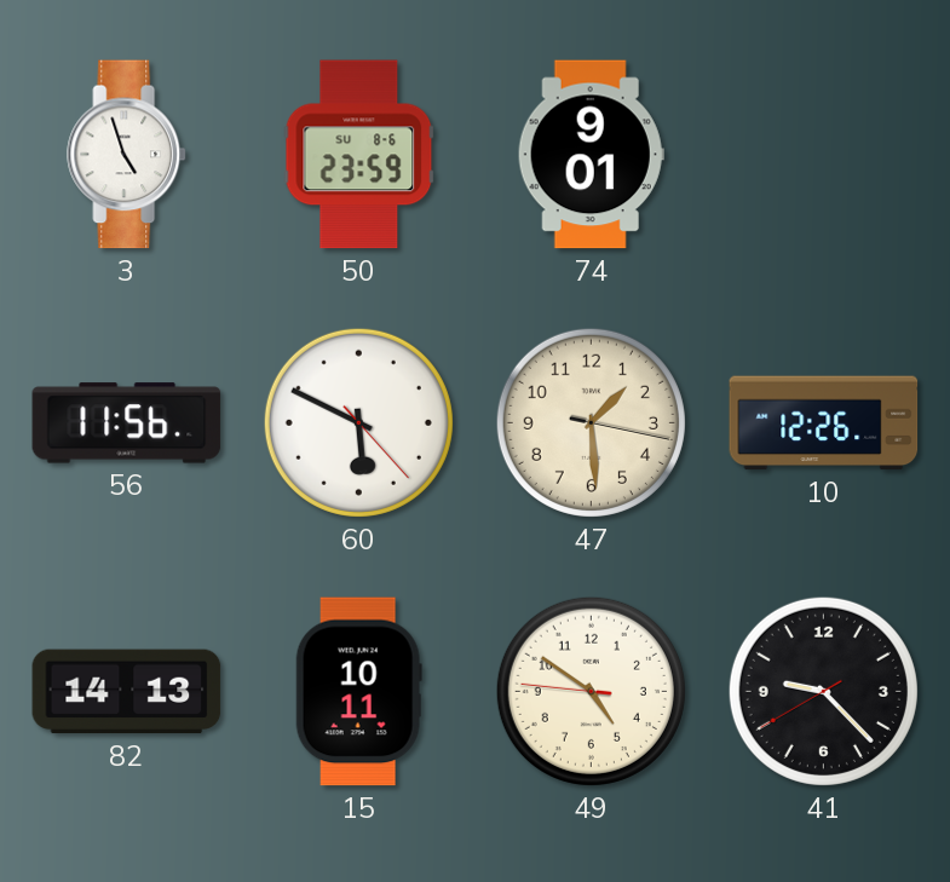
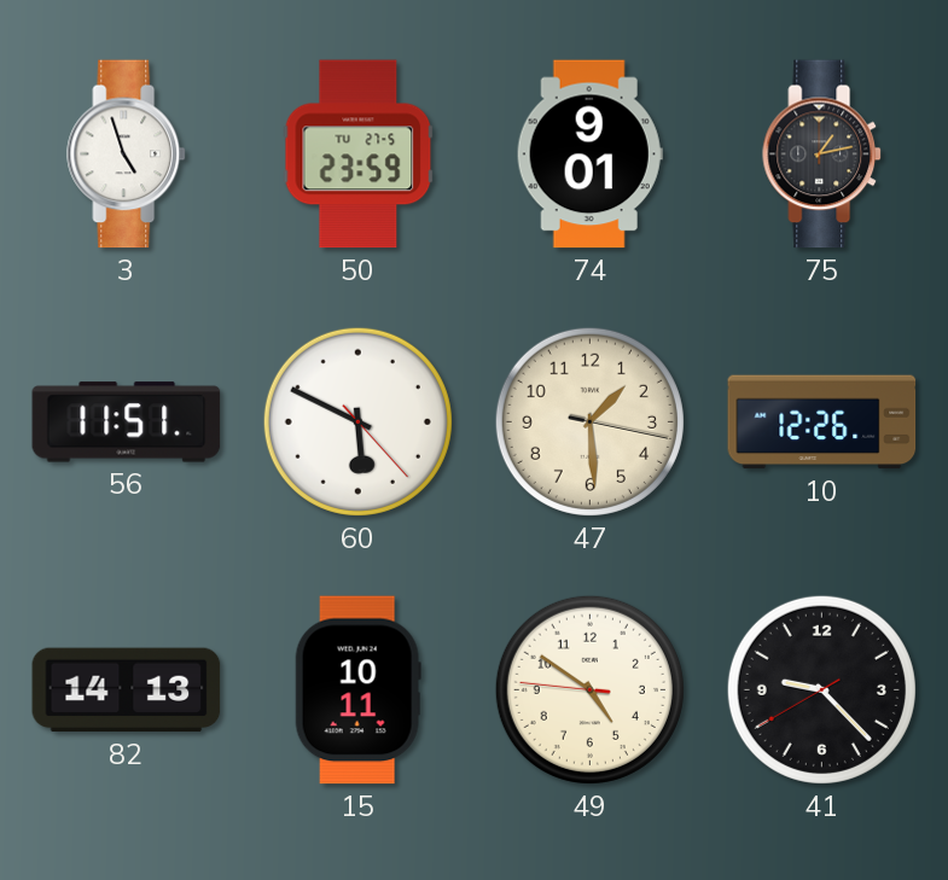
50 date: SU 8-6 -> TU 27-5 (359, 155)
75: none -> 1:13 (822, 155)
56: 11:56 -> 11:51 (127, 422)
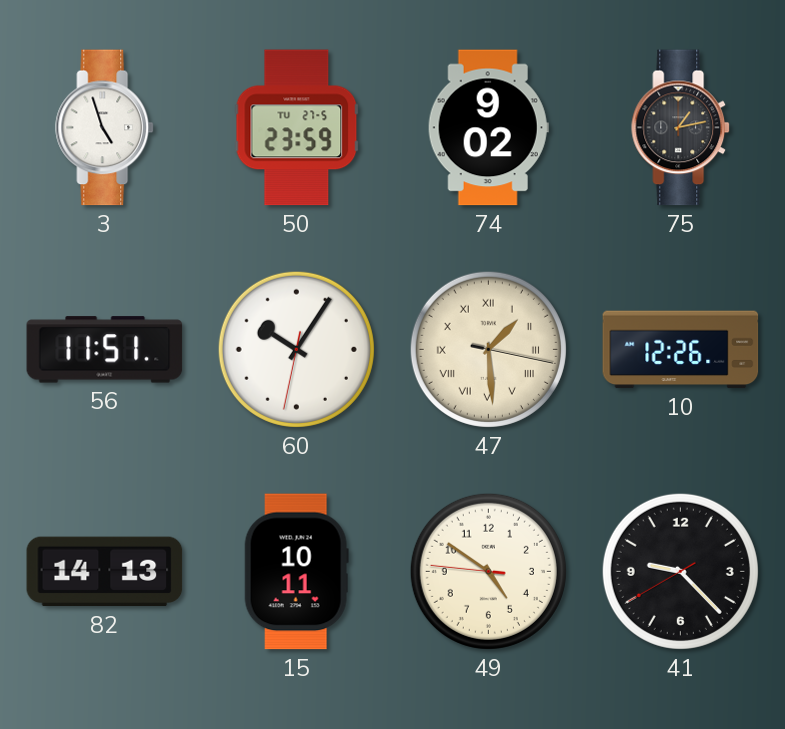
74: 9:01 -> 9:02 (488, 128)
60: 5:49 -> 10:05 (296, 349)
47 numerals: Arabic -> Roman (488, 349)
